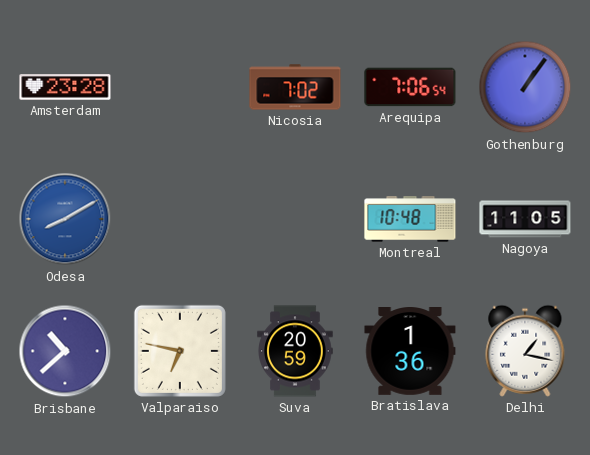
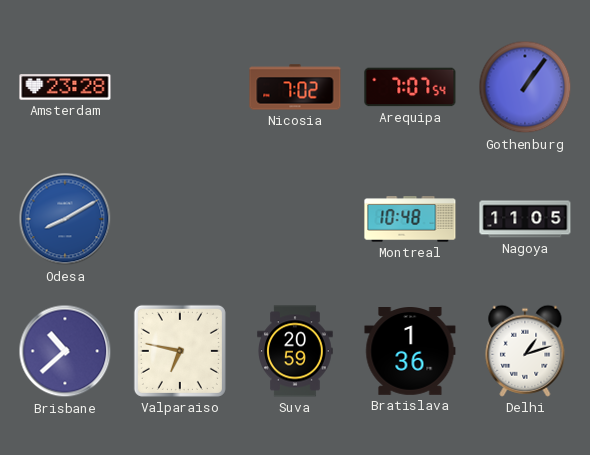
Arequipa: 7:06 -> 7:07 (410, 87)
Delhi: 1:17 -> 1:12 (525, 351)
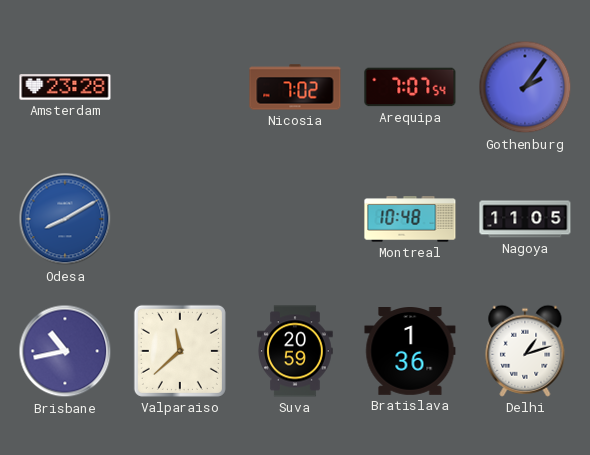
Gothenburg: 1:06 -> 2:06 (525, 87)
Brisbane: 10:38 -> 10:43 (65, 351)
Valparaiso: 6:47 -> 11:38 (180, 351)
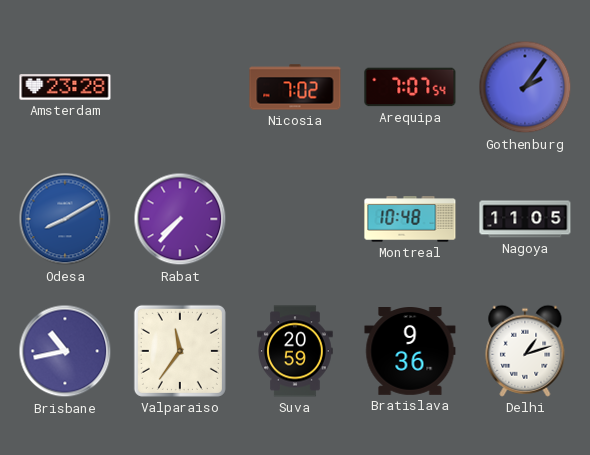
Rabat: none -> 7:37 (180, 219)
Valparaiso: 11:38 -> 11:36 (180, 351)
Bratislava: 1:36 -> 9:36 (410, 352)
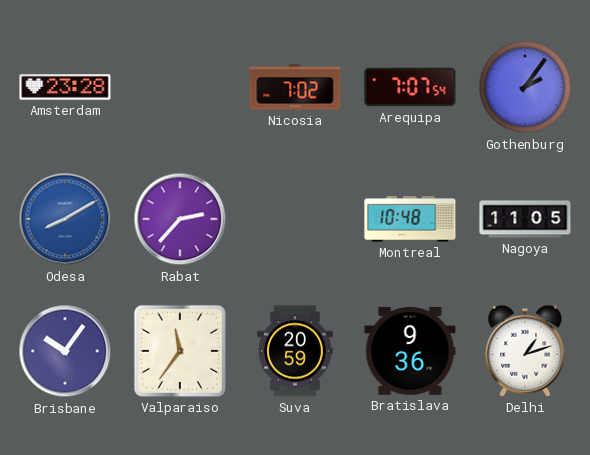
Rabat: 7:37 -> 2:37 (180, 219)
Brisbane: 10:43 -> 10:06 (65, 351)
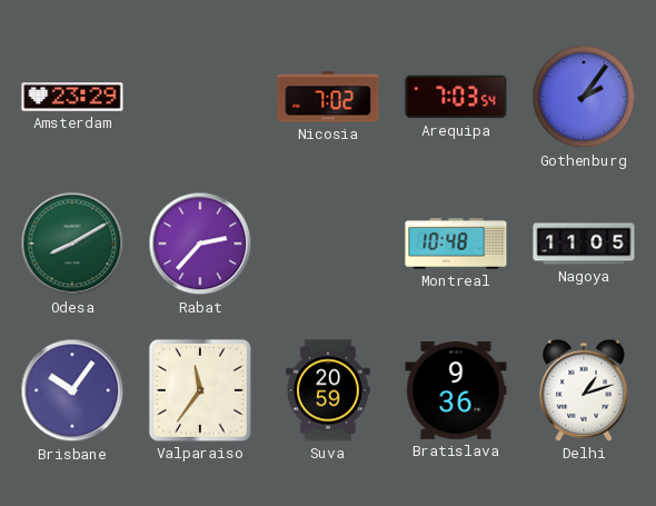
Amsterdam: 23:28 -> 23:29 (72, 97)
Arequipa: 7:07 -> 7:03 (456, 97)
Odesa dial: blue -> green (72, 244)
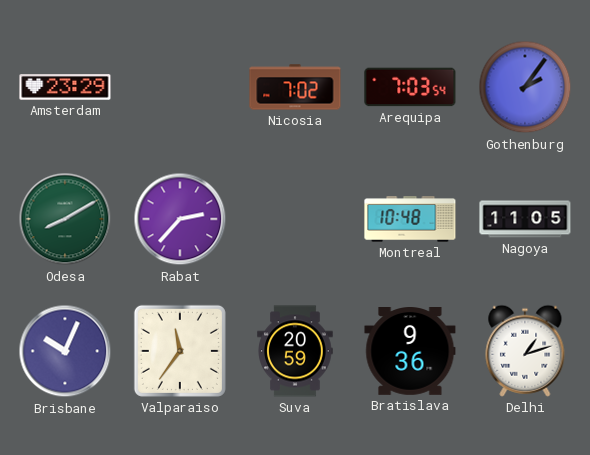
Brisbane: 10:06 -> 10:04 (65, 351)
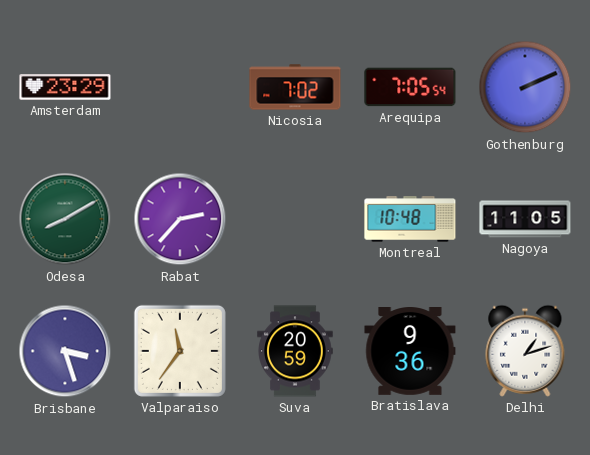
Arequipa: 7:03 -> 7:05 (410, 87)
Gothenburg: 2:06 -> 2:11 (525, 87)
Brisbane: 10:04 -> 3:27 (65, 351)
